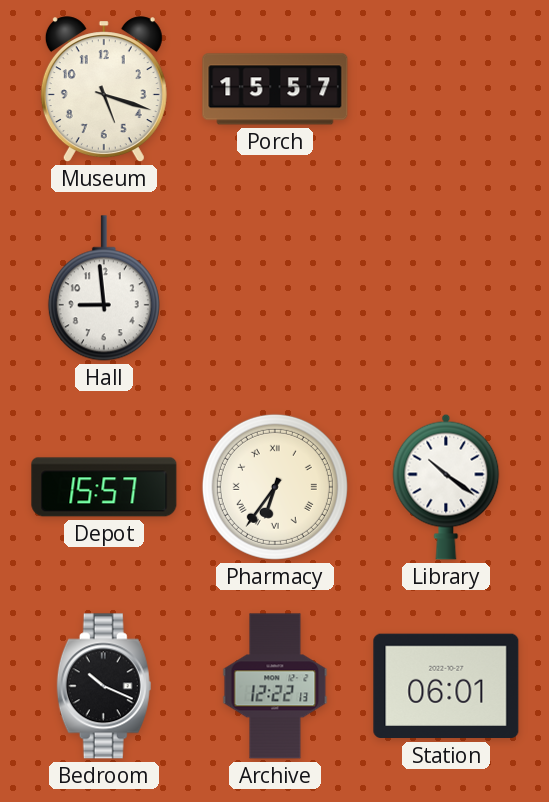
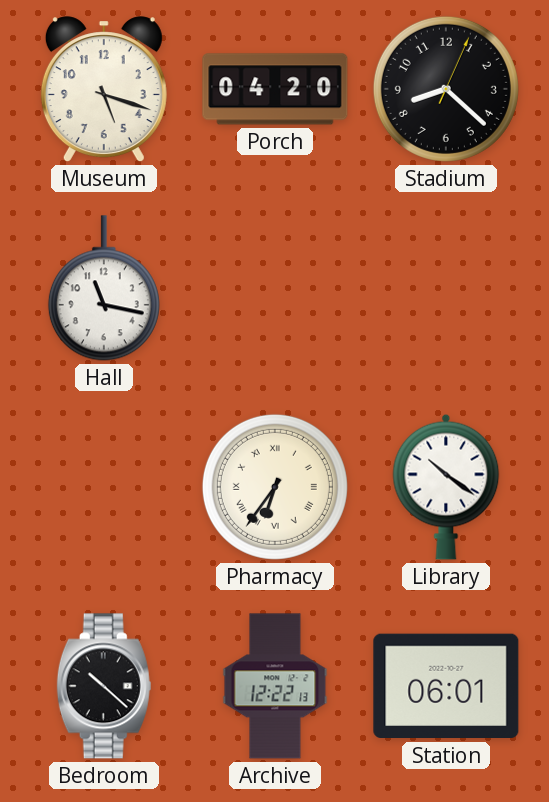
Porch: 15:57 -> 04:20 (275, 89)
Stadium: none -> 8:22 (446, 89)
Hall: 8:59 -> 11:17 (104, 288)
Depot: 15:57 -> none (104, 487)
Bedroom: 10:19 -> 10:22 (104, 686)
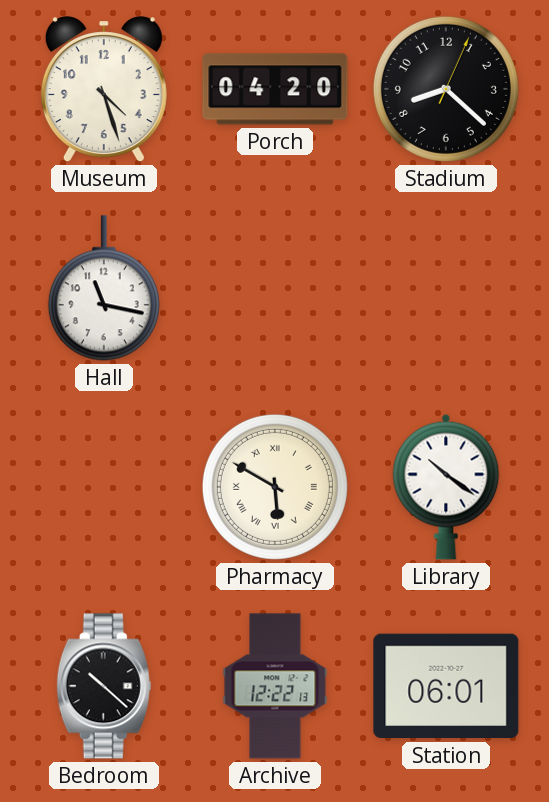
Museum: 5:18 -> 4:27 (104, 89)
Pharmacy: 6:36 -> 5:50 (275, 487)
